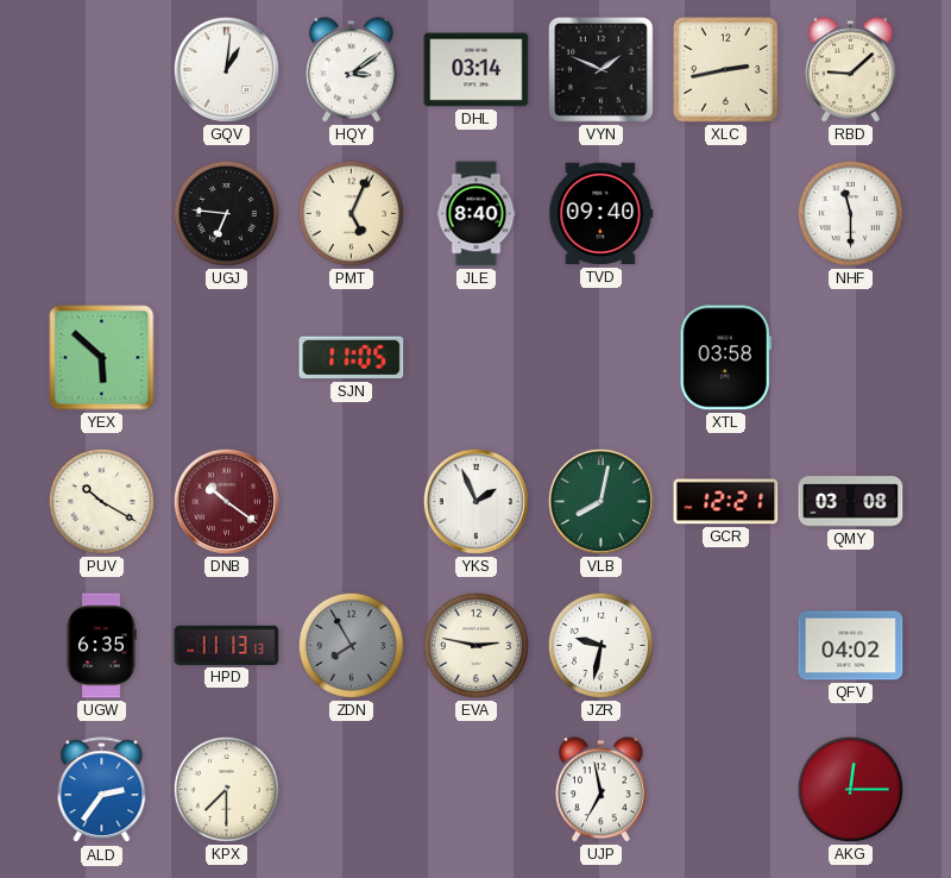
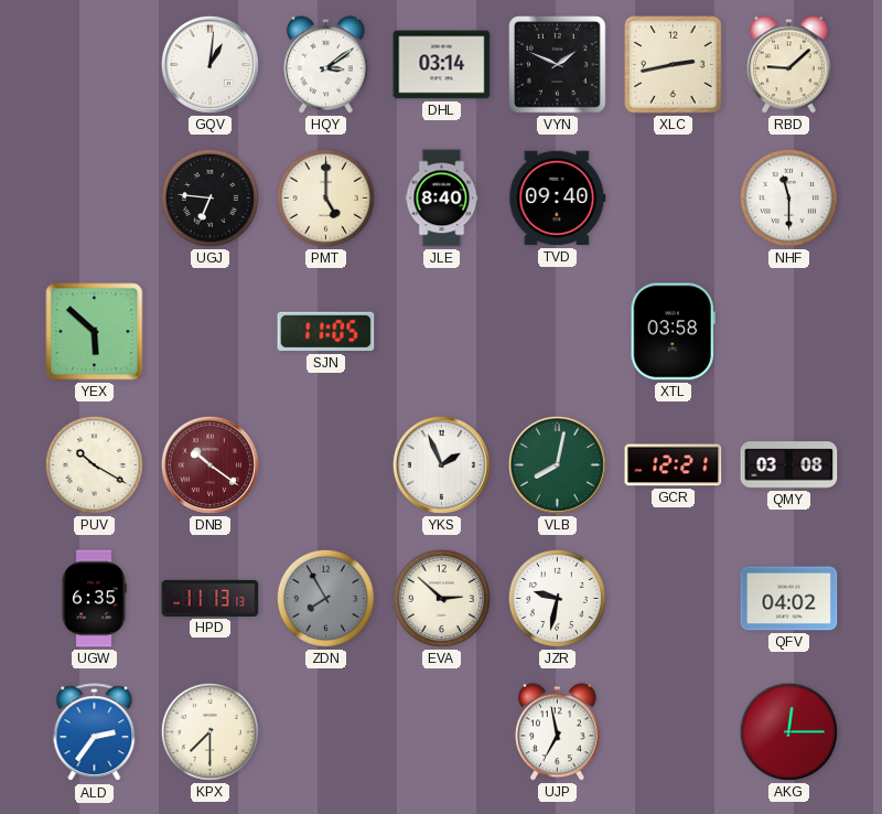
PMT: 5:04 -> 5:00 (325, 197)
EVA: 2:47 -> 2:52 (441, 598)
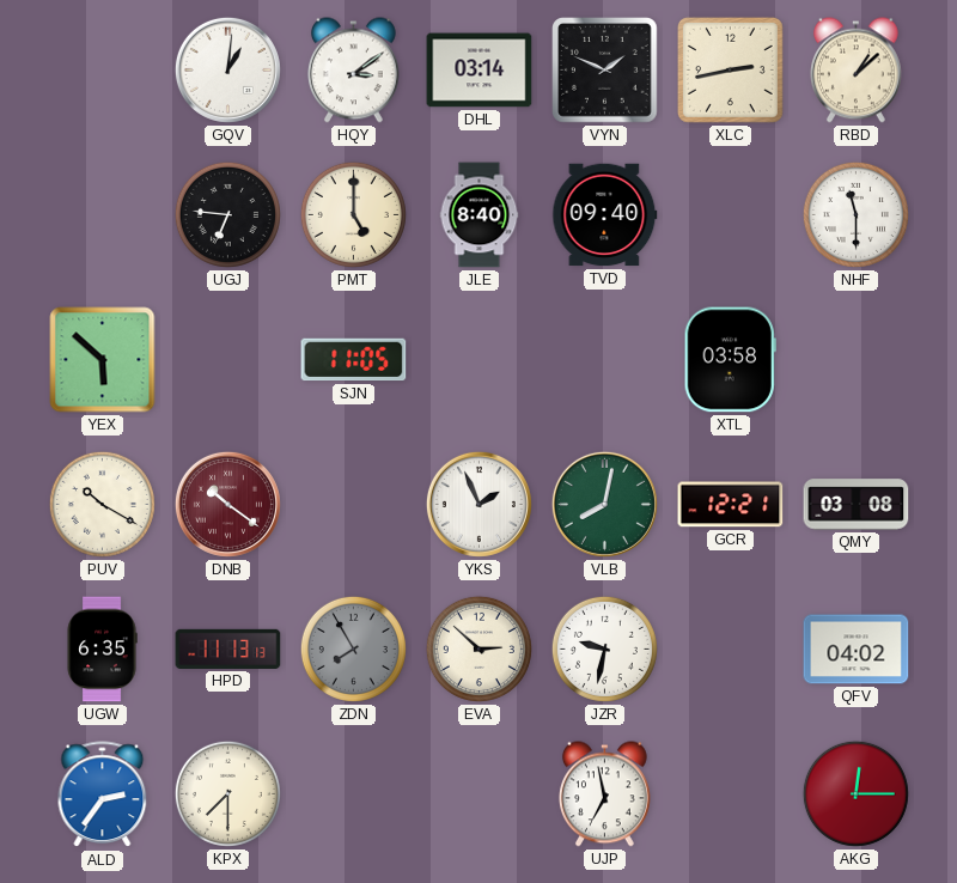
RBD: 9:08 -> 1:08 (855, 71)
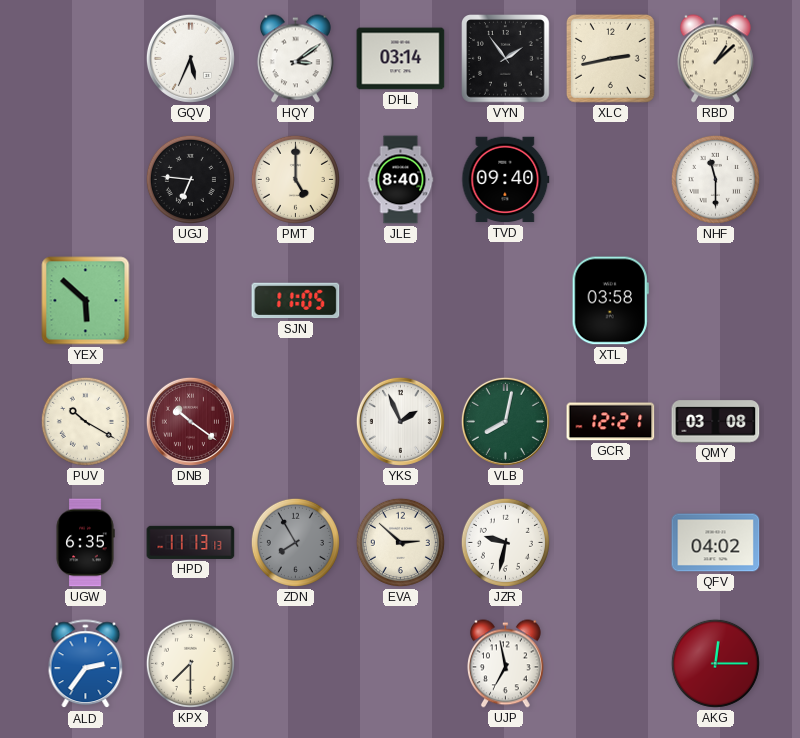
GQV: 1:01 -> 5:34 (190, 58)
VYN: 1:49 -> 1:54 (506, 59)
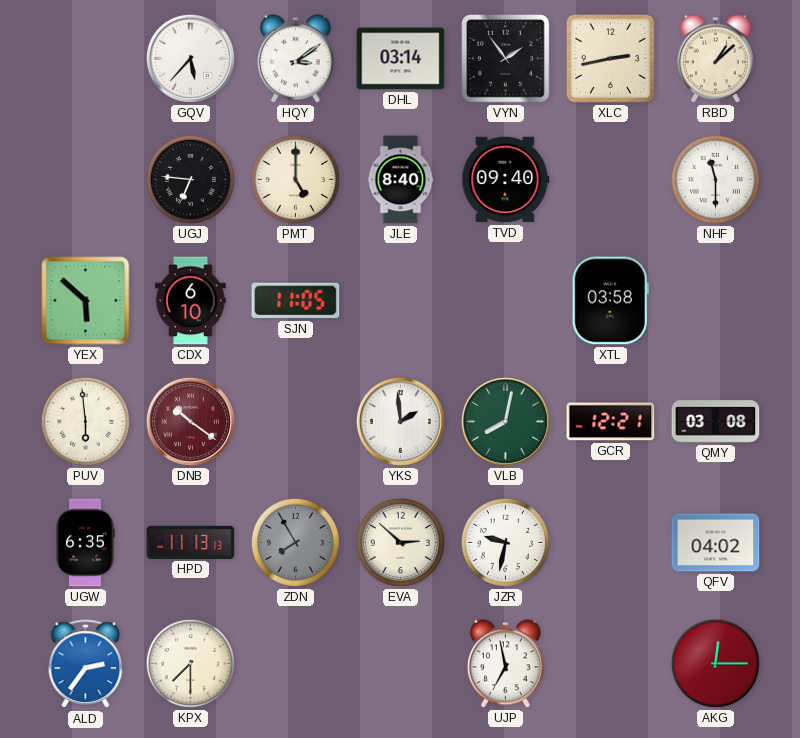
GQV: 5:34 -> 5:37 (190, 58)
CDX: none -> 6:10 (191, 301)
PUV: 10:20 -> 5:59 (85, 421)
YKS: 1:56 -> 1:59 (400, 421)
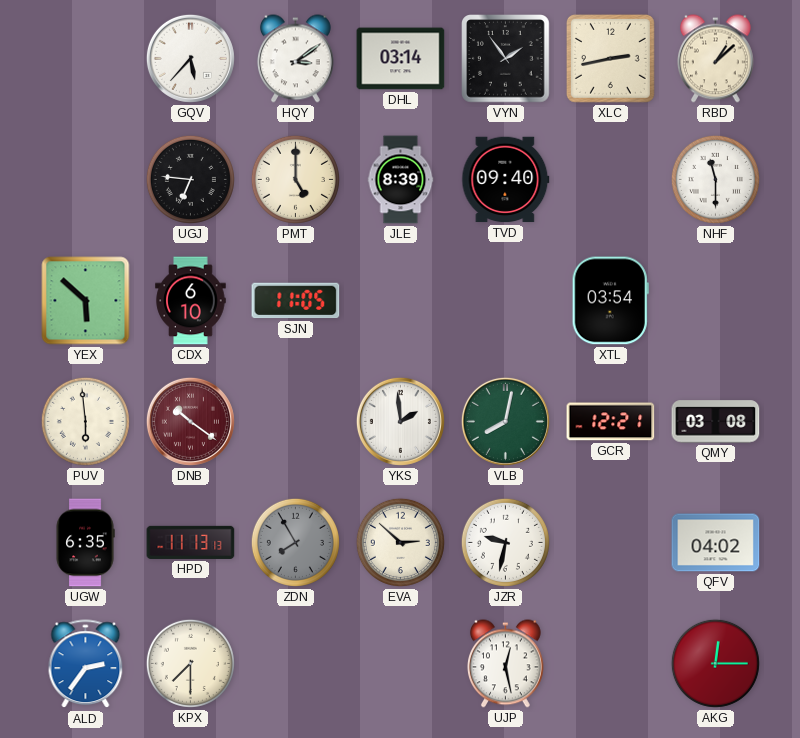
JLE: 8:40 -> 8:39 (401, 180)
XTL: 03:58 -> 03:54 (610, 301)
UJP: 6:58 -> 12:28 (505, 664)
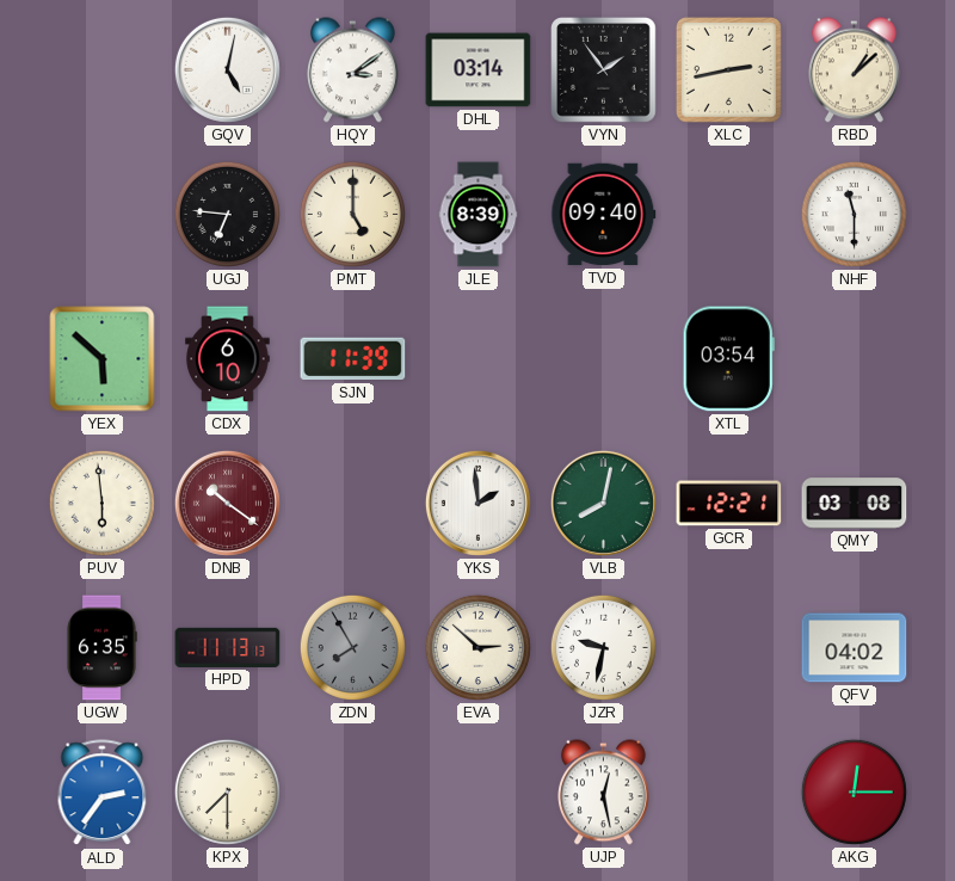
GQV: 5:37 -> 5:02 (227, 69)
SJN: 11:05 -> 11:39 (353, 359)
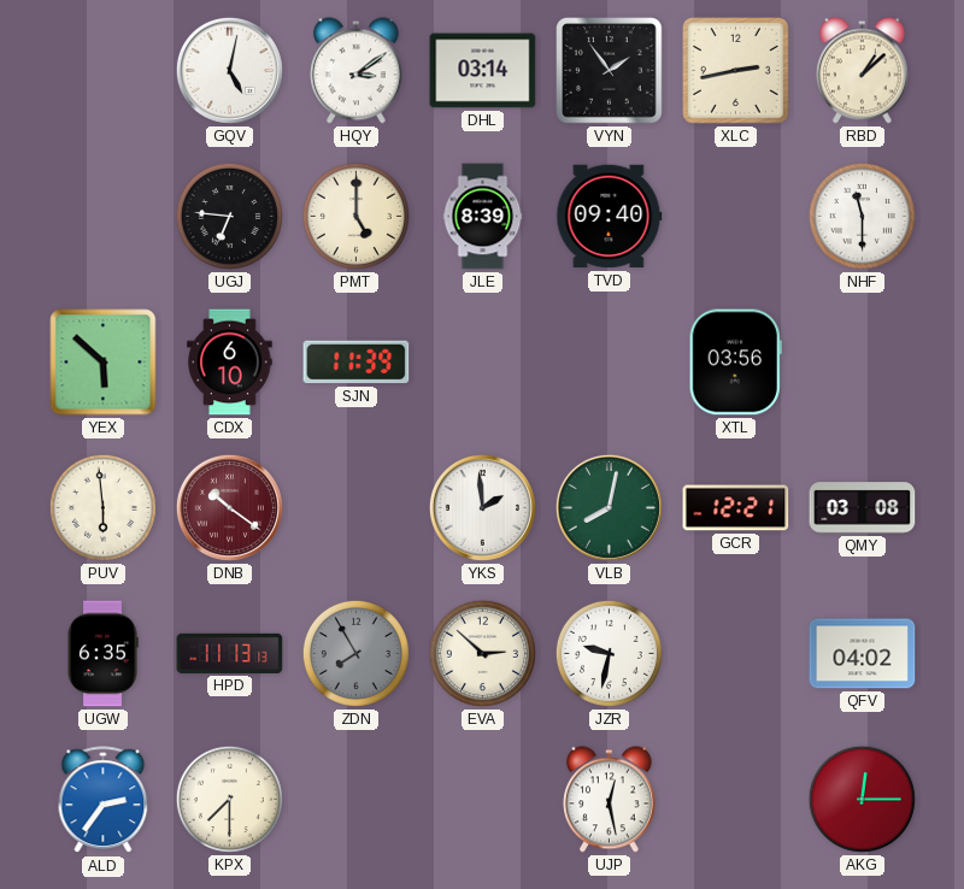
XTL: 03:54 -> 03:56 (735, 363)
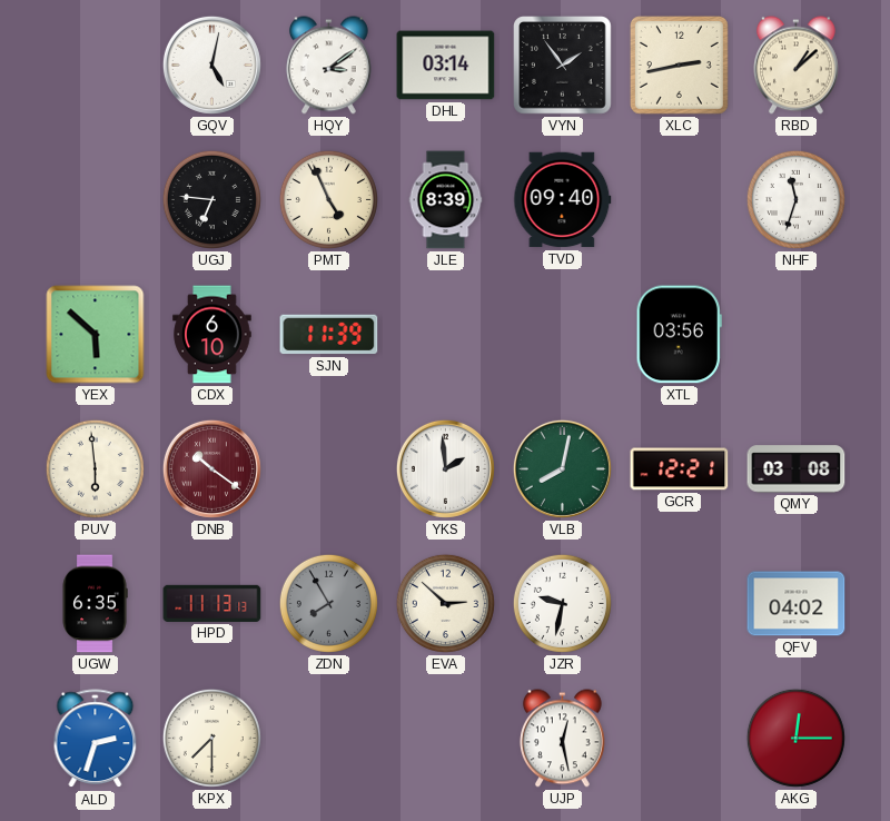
PMT: 5:00 -> 4:56 (328, 199)
NHF: 11:30 -> 11:33 (795, 199)
ALD: 2:36 -> 2:33 (96, 739)
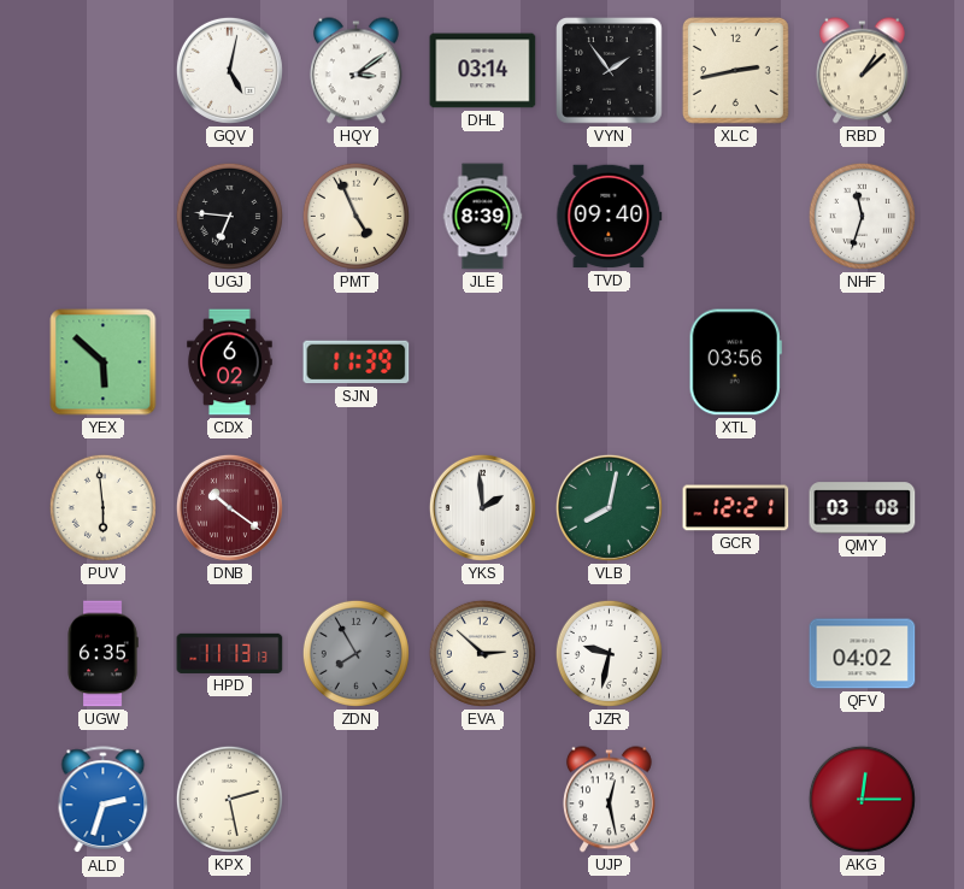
CDX: 6:10 -> 6:02 (230, 363)
KPX: 7:30 -> 2:28 (229, 799)
